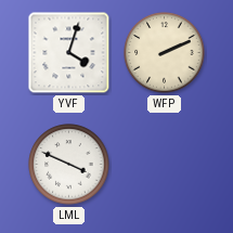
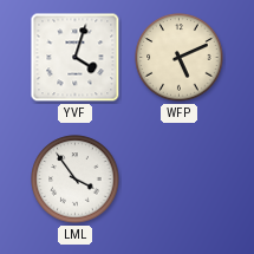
WFP: 2:11 -> 5:11 (180, 58)
LML: 3:49 -> 3:54 (76, 180)
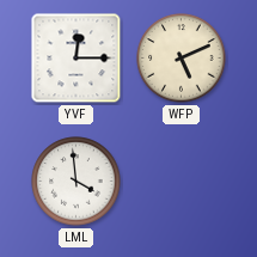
YVF: 4:03 -> 12:15 (77, 59)
LML: 3:54 -> 3:59 (77, 182)
